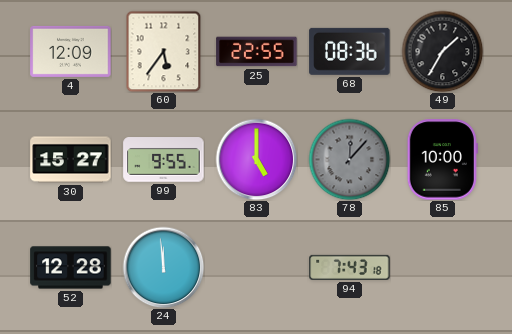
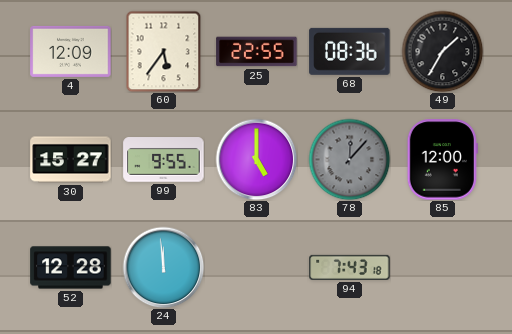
85: 10:00 -> 12:00 (442, 160)
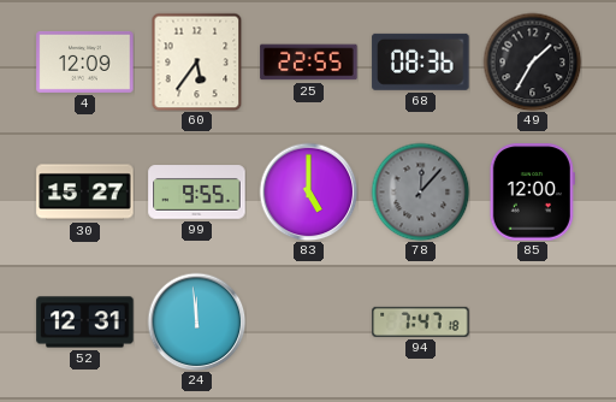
52: 12:28 -> 12:31 (85, 323)
94: 7:43 -> 7:47 (421, 321)
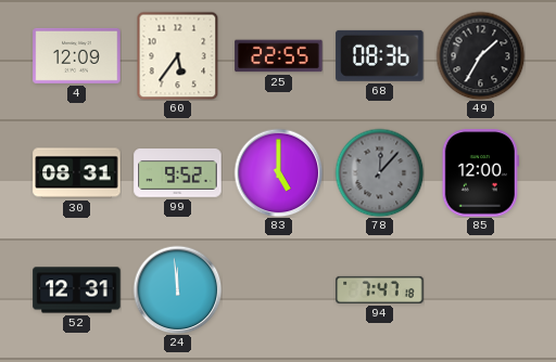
30: 15:27 -> 08:31 (77, 173)
99: 9:55 -> 9:52 (178, 173)
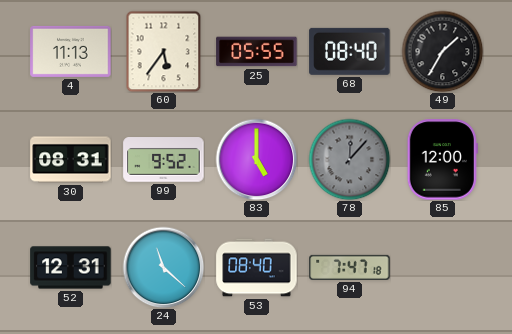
4: 12:09 -> 11:13 (71, 51)
25: 22:55 -> 05:55 (257, 52)
68: 08:36 -> 08:40 (350, 51)
24: 11:59 -> 11:22 (163, 267)
53: none -> 08:40 (257, 268)
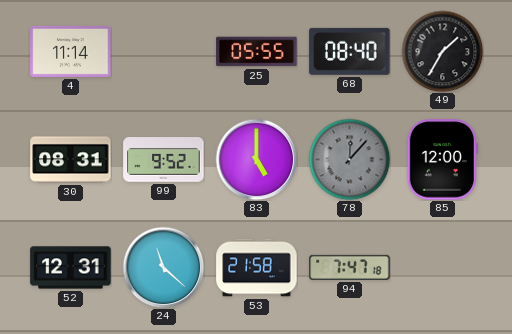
4: 11:13 -> 11:14 (71, 51)
60: 5:36 -> none (164, 51)
53: 08:40 -> 21:58 (257, 268)
